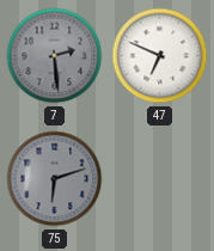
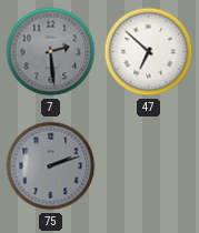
47: 6:49 -> 6:52 (149, 52)
75: 6:12 -> 2:12 (51, 166)
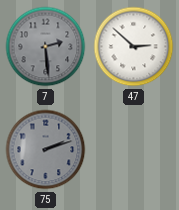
47: 6:52 -> 2:52 (134, 47)
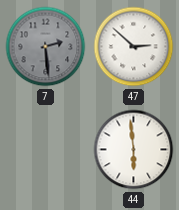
75: 2:12 -> none (46, 150)
44: none -> 5:59 (134, 150)
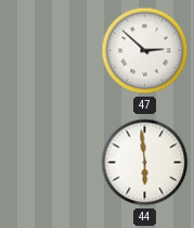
7: 2:29 -> none (46, 47)
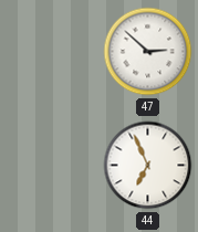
44: 5:59 -> 6:56 (148, 166)
